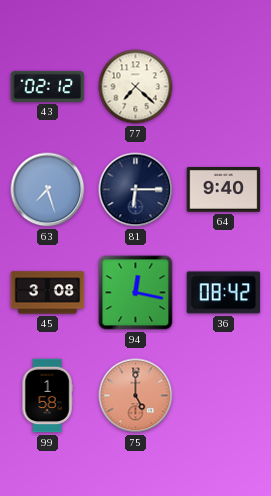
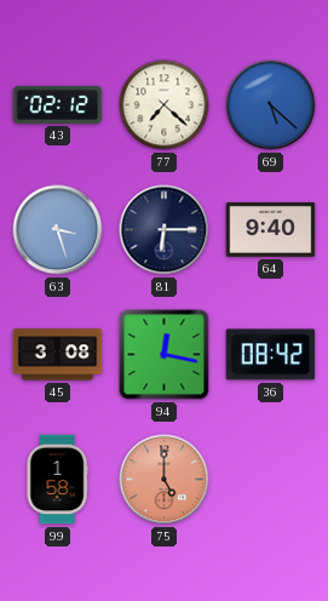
69: none -> 5:22 (271, 105)
63: 7:27 -> 3:27 (58, 230)
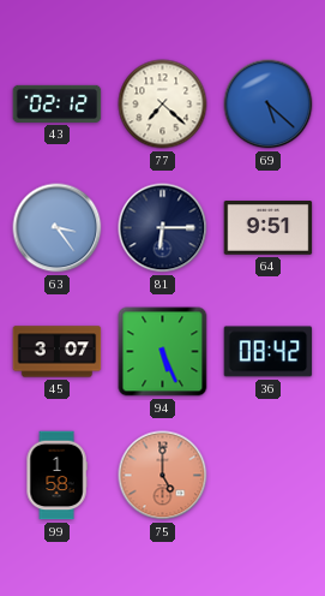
63: 3:27 -> 3:24 (58, 228)
64: 9:40 -> 9:51 (269, 228)
45: 3:08 -> 3:07 (58, 352)
94: 12:17 -> 5:26 (163, 352)
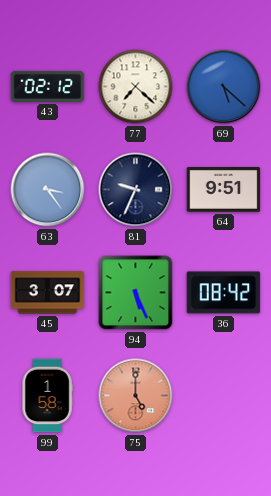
81: 6:15 -> 9:34 (136, 190)
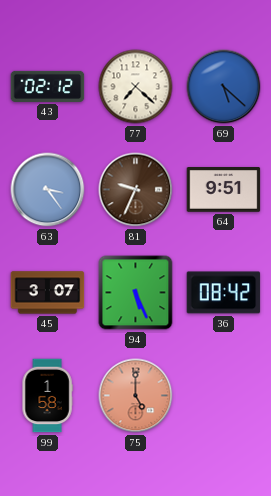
81 dial: navy -> brown (136, 190)
